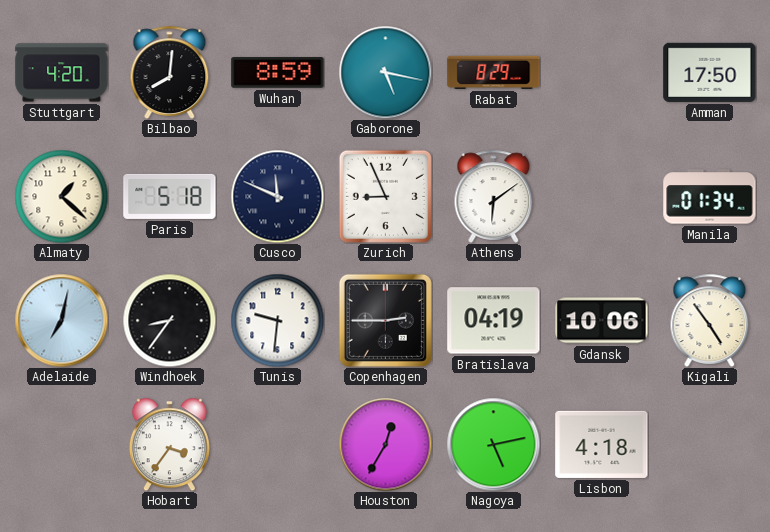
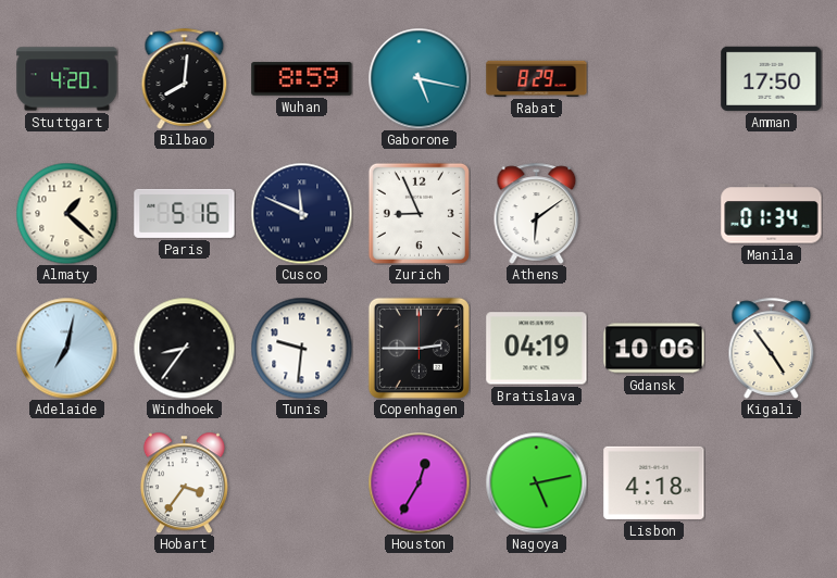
Paris: 5:18 -> 5:16 (185, 213)
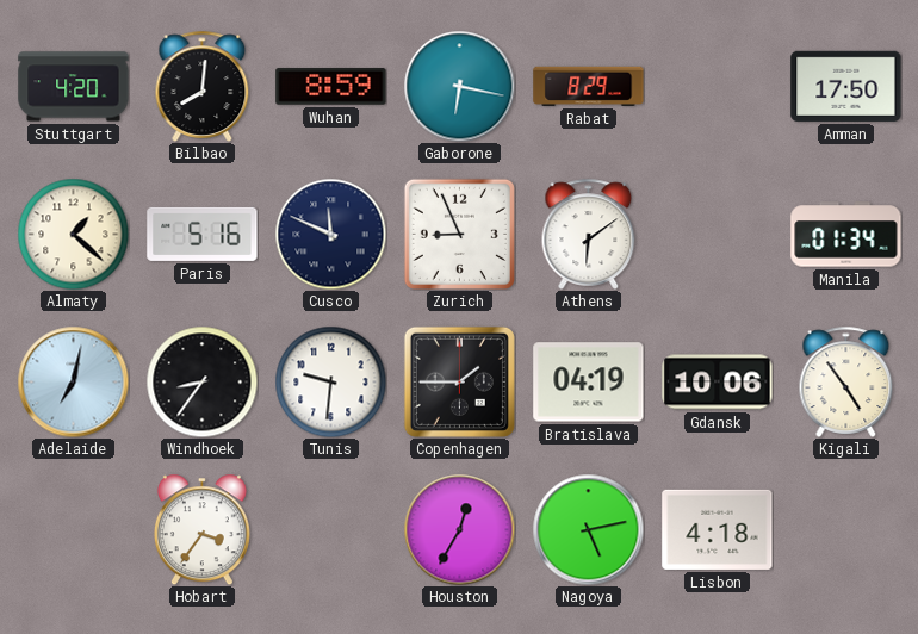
Gaborone: 5:17 -> 6:17 (459, 86)
Copenhagen: 2:45 -> 1:45 (459, 381)
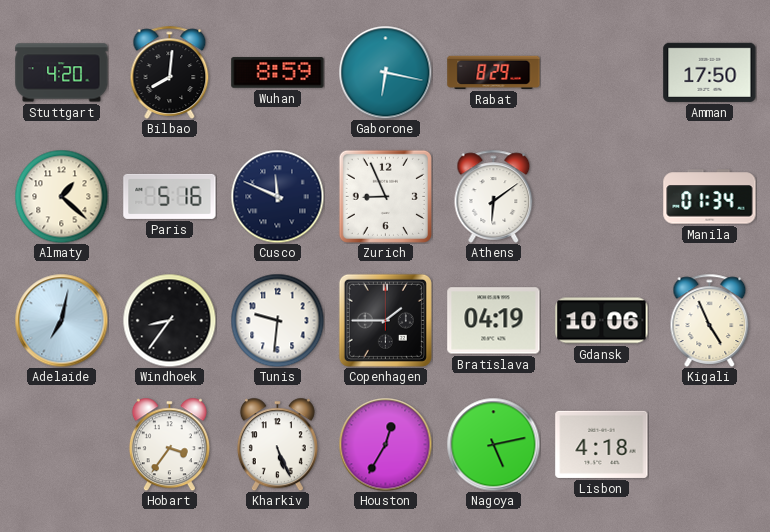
Kigali: 4:54 -> 4:56 (710, 320)
Kharkiv: none -> 5:26 (277, 444)
